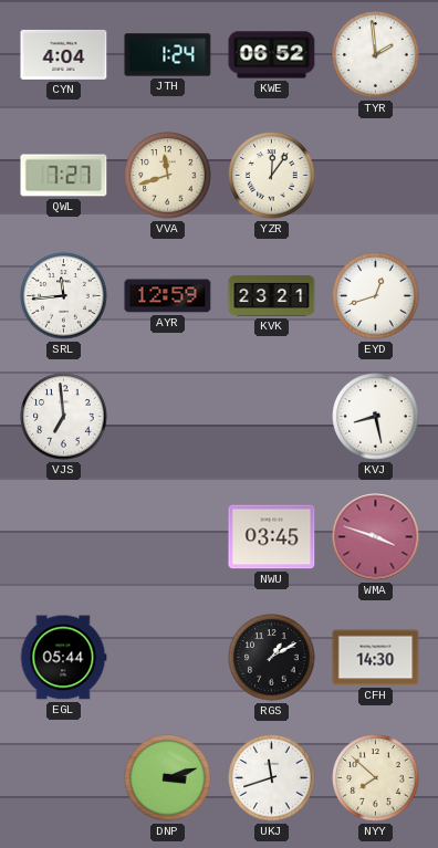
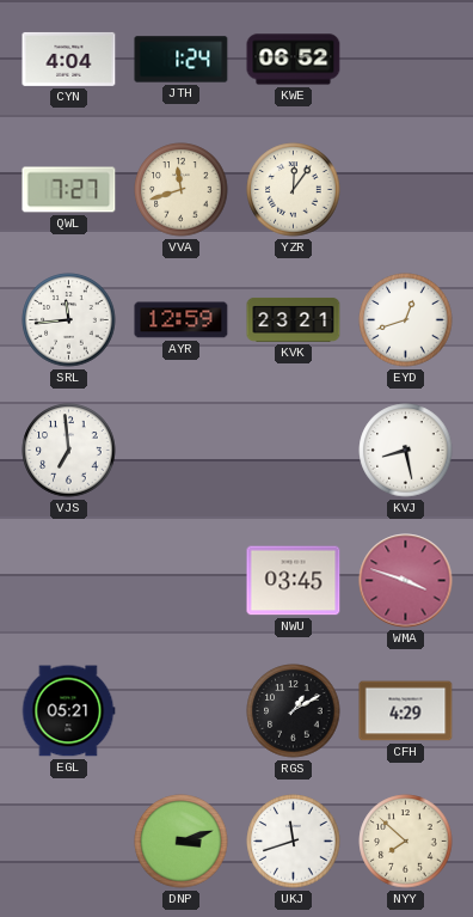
TYR: 1:59 -> none (376, 55)
EGL: 05:44 -> 05:21 (68, 711)
CFH: 14:30 -> 4:29 (406, 711)
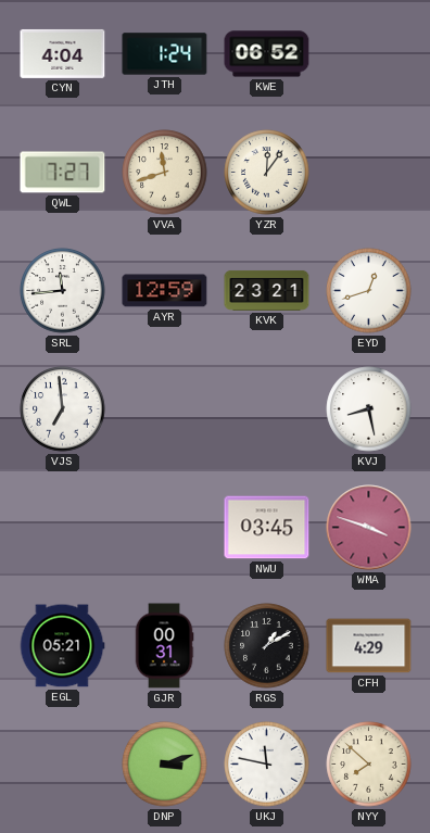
GJR: none -> 00:31 (164, 646)
UKJ: 11:42 -> 11:47 (267, 765)
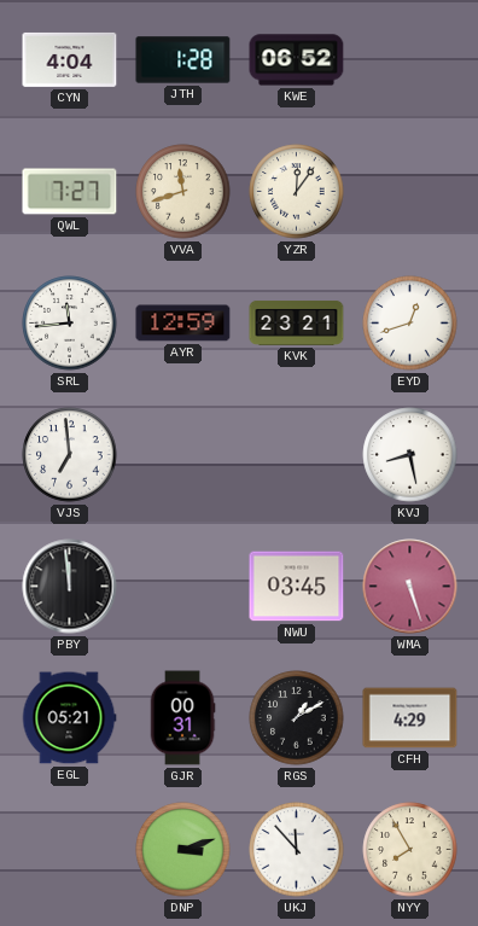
JTH: 1:24 -> 1:28 (183, 60)
PBY: none -> 11:59 (70, 587)
WMA: 3:48 -> 5:27 (410, 587)
UKJ: 11:47 -> 11:53 (297, 850)
NYY: 7:52 -> 7:55 (410, 850)
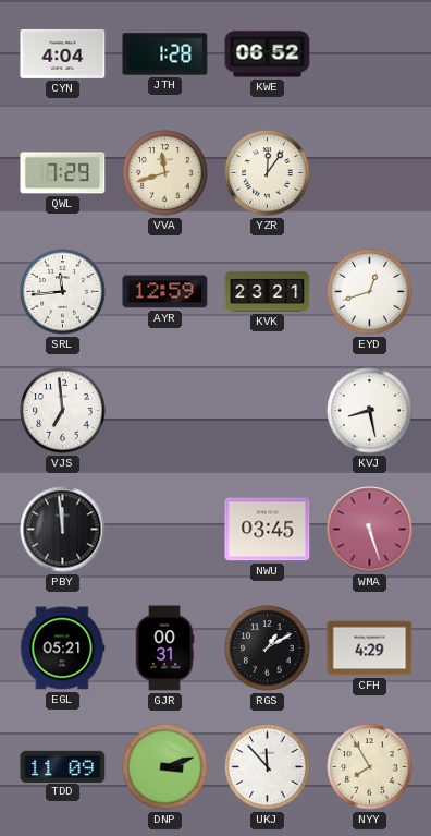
QWL: 7:27 -> 7:29 (63, 173)
TDD: none -> 11:09 (63, 766)
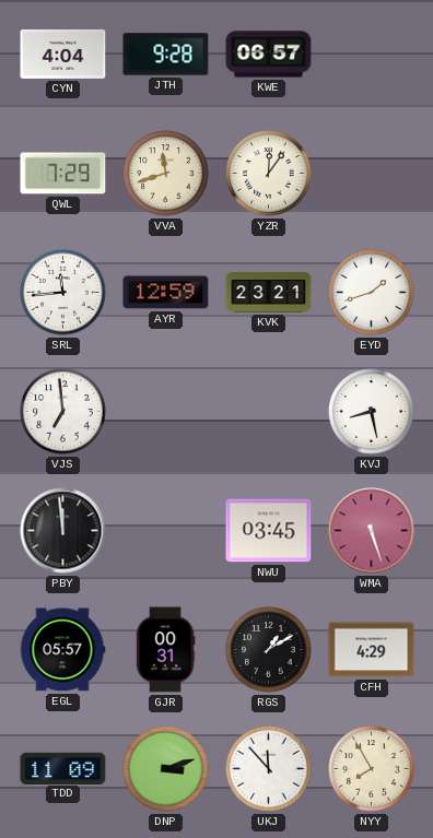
JTH: 1:28 -> 9:28 (166, 55)
KWE: 06:52 -> 06:57 (269, 55)
EYD: 12:42 -> 1:42 (372, 293)
EGL: 05:21 -> 05:57 (62, 650)
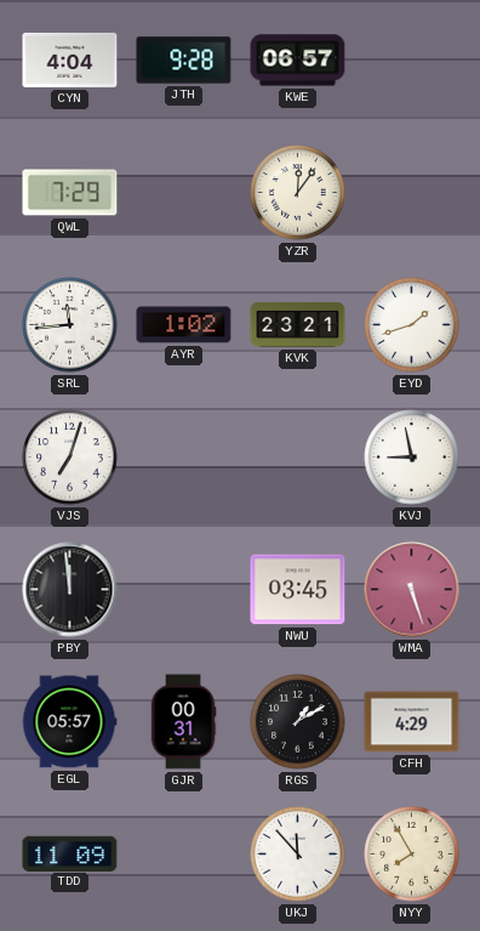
VVA: 11:42 -> none (166, 174)
AYR: 12:59 -> 1:02 (184, 325)
VJS: 6:59 -> 7:03 (70, 458)
KVJ: 8:28 -> 8:58 (412, 458)
DNP: 3:12 -> none (166, 769)
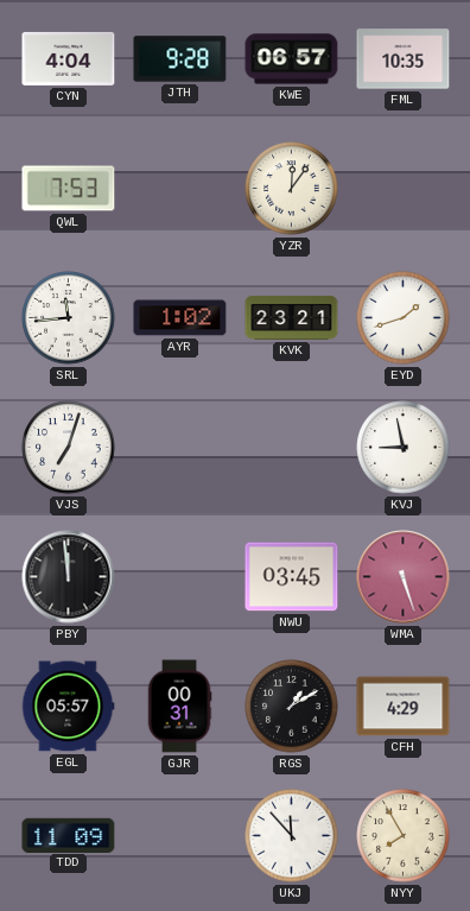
FML: none -> 10:35 (404, 59)
QWL: 7:29 -> 7:53 (69, 189)
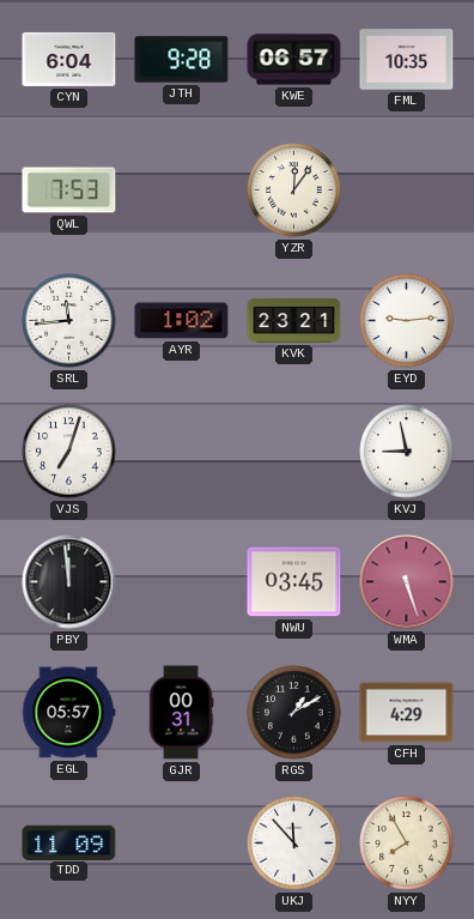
CYN: 4:04 -> 6:04 (69, 59)
EYD: 1:42 -> 9:14 (407, 321)
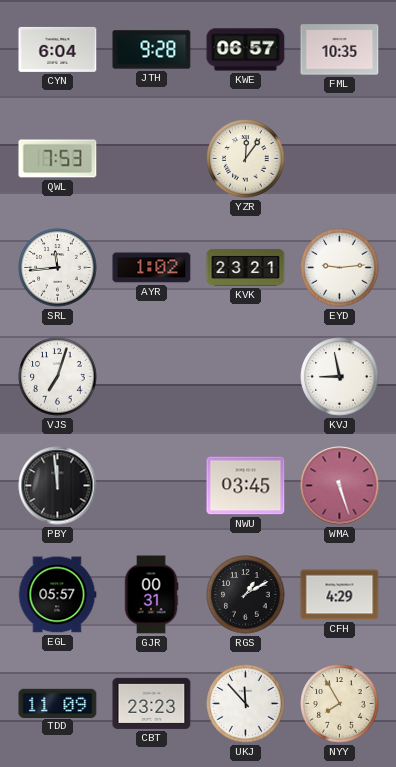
CBT: none -> 23:23 (152, 703)
